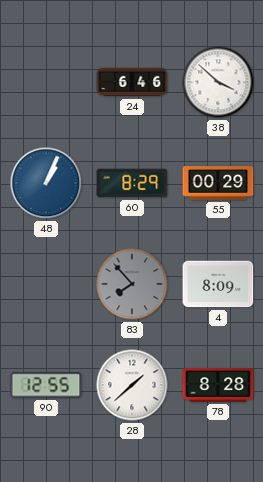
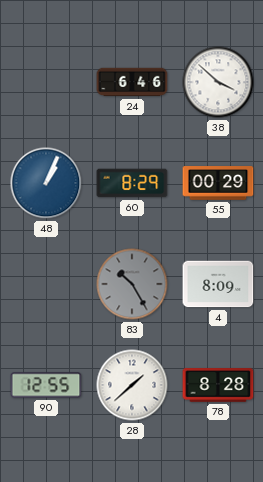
83: 7:53 -> 10:25 (132, 284)
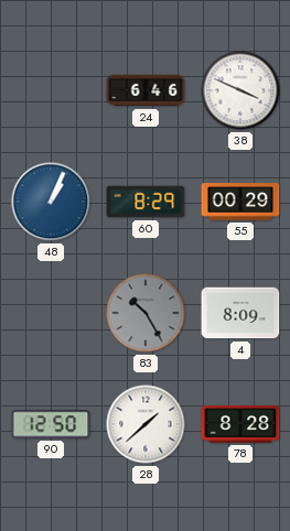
38: 3:52 -> 3:49 (240, 90)
90: 12:55 -> 12:50 (51, 424)
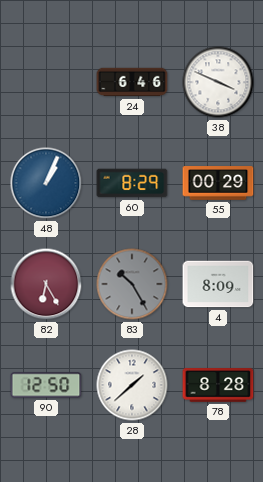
82: none -> 6:25 (46, 284)
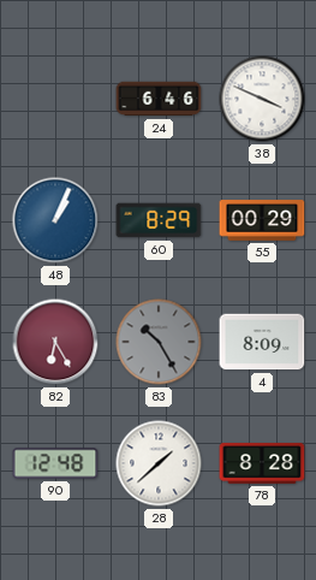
90: 12:50 -> 12:48 (55, 463)
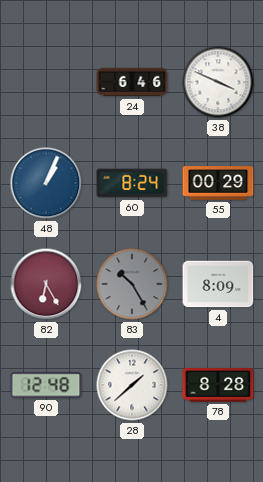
60: 8:29 -> 8:24 (132, 183)
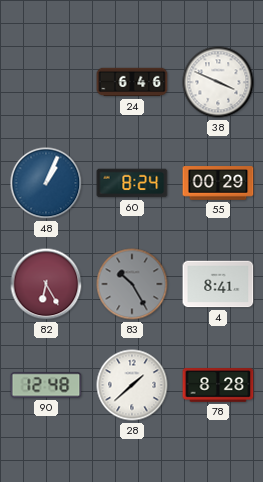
4: 8:09 -> 8:41 (218, 284)
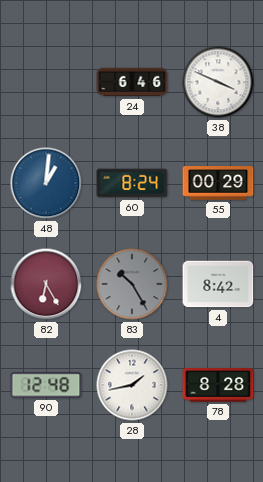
48: 1:04 -> 1:01 (46, 183)
4: 8:41 -> 8:42 (218, 284)
28: 1:38 -> 1:43 (132, 385)
